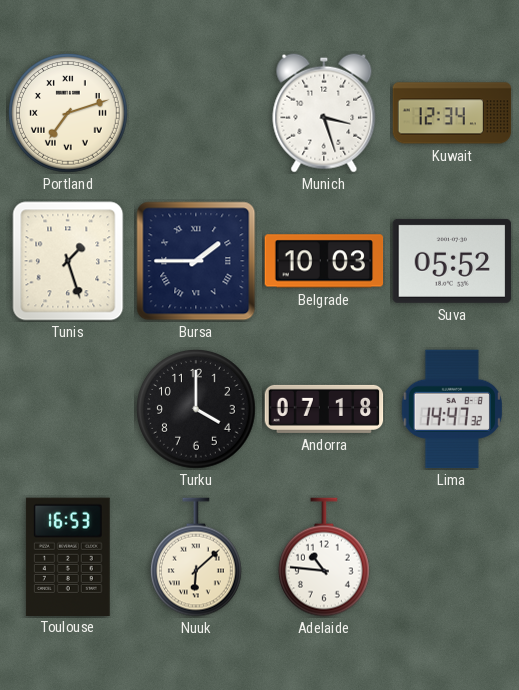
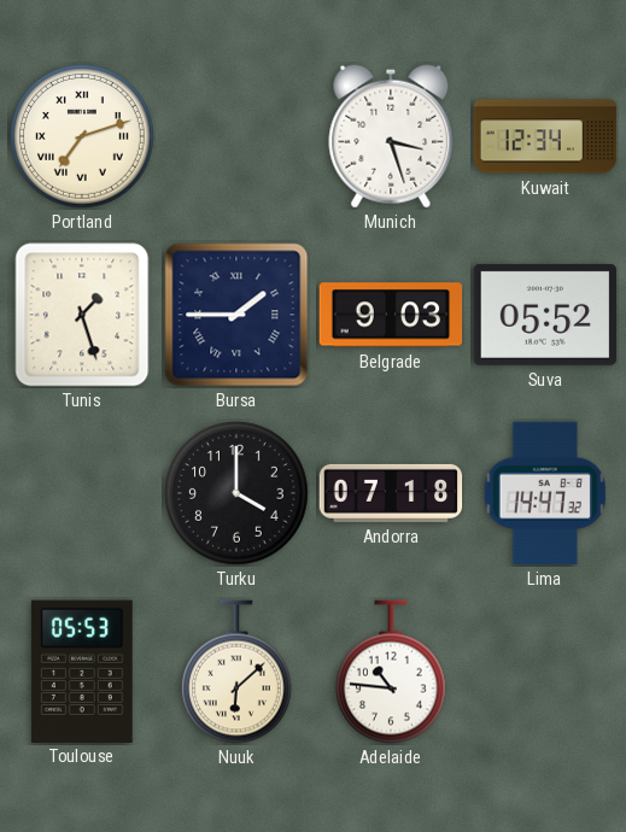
Belgrade: 10:03 -> 9:03 (391, 315)
Toulouse: 16:53 -> 05:53 (82, 670)
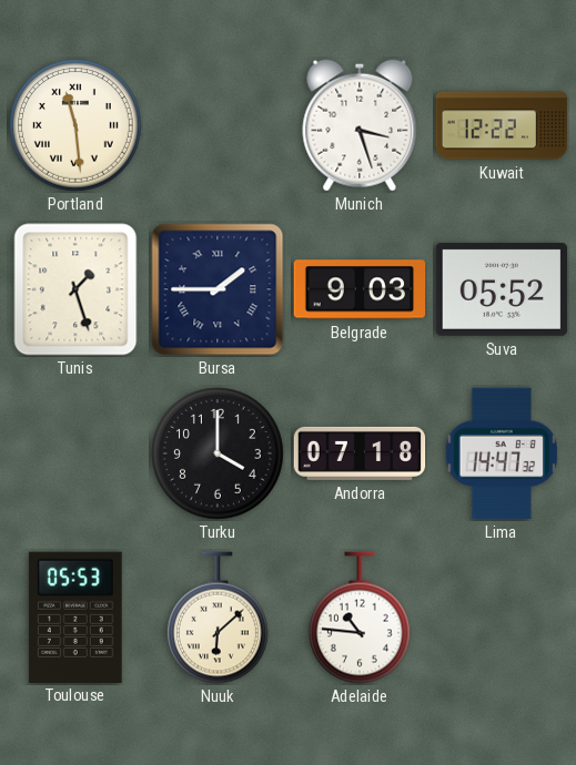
Portland: 7:12 -> 11:29 (75, 125)
Kuwait: 12:34 -> 12:22 (502, 125)
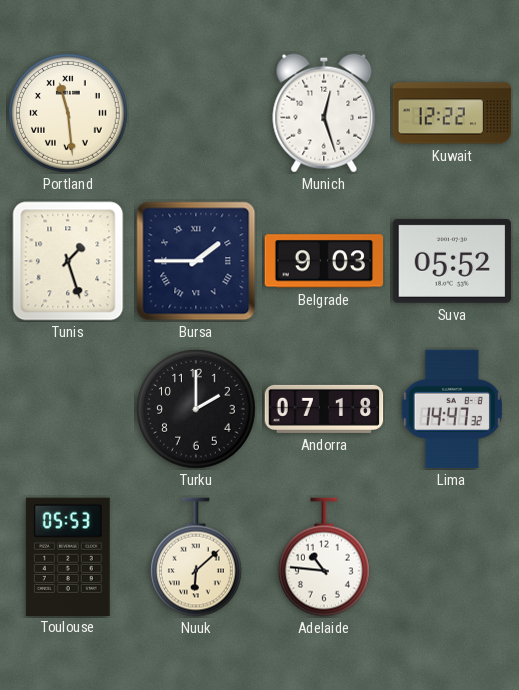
Munich: 3:27 -> 12:27 (324, 113)
Turku: 4:00 -> 2:00 (196, 409)
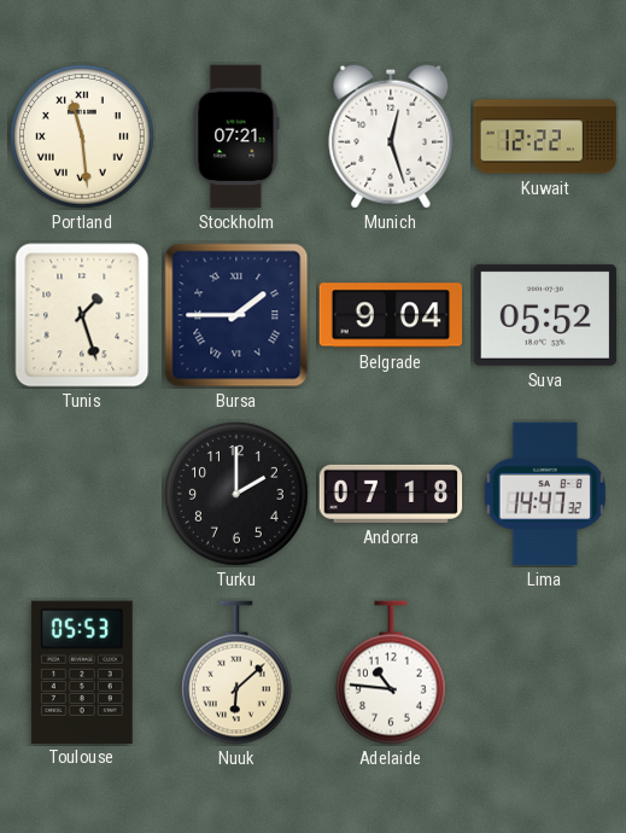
Stockholm: none -> 07:21 (236, 136)
Belgrade: 9:03 -> 9:04 (391, 315)
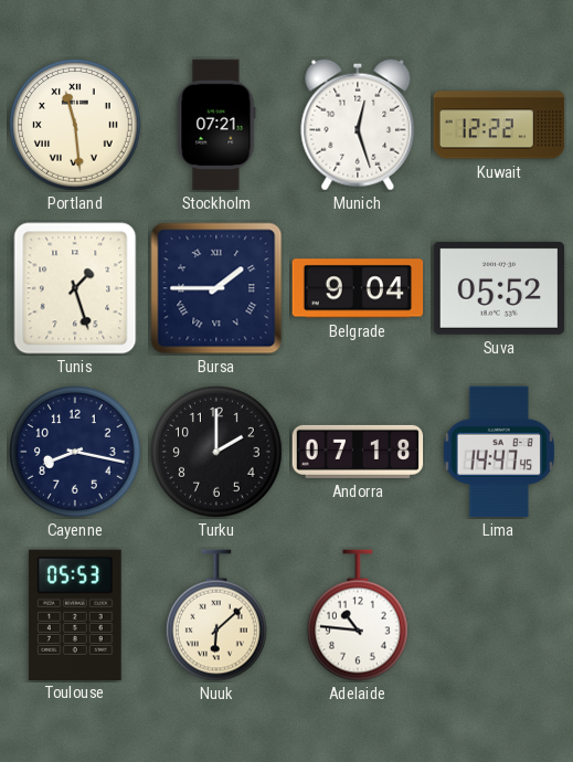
Cayenne: none -> 8:17 (75, 452)
Lima: 14:47:32 -> 14:47:45 (499, 452)
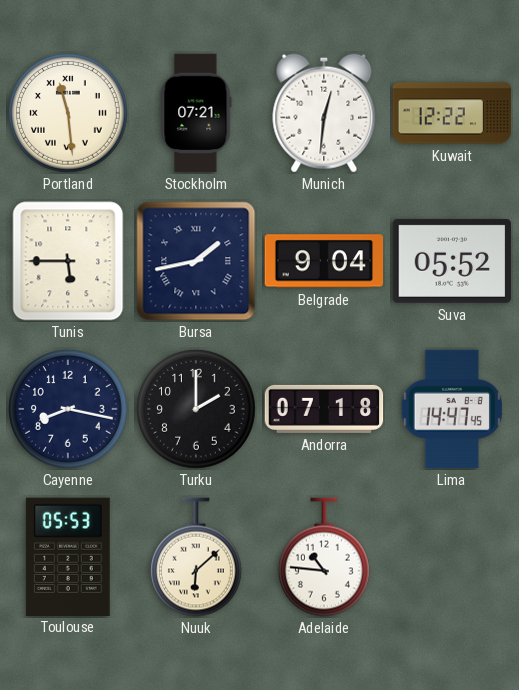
Munich: 12:27 -> 12:31 (324, 113)
Tunis: 1:27 -> 5:45 (68, 261)
Bursa: 1:45 -> 1:43 (196, 261)
